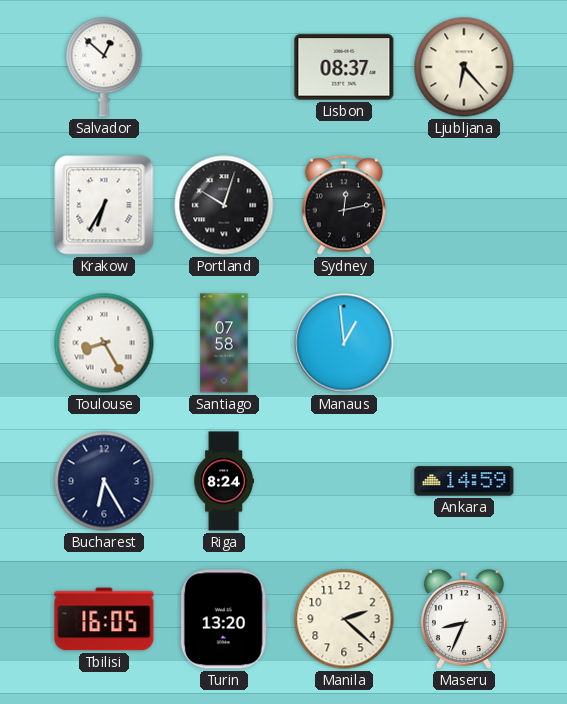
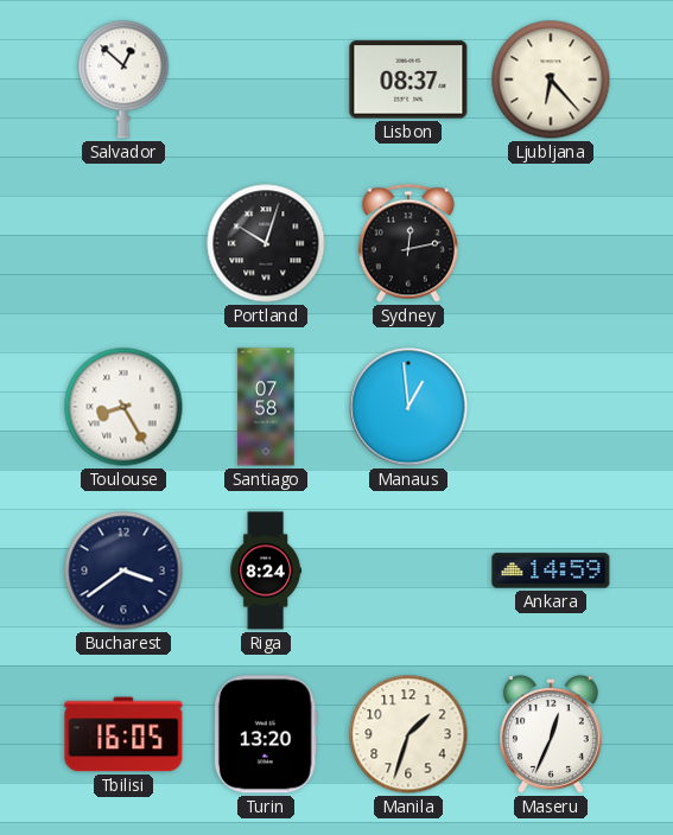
Krakow: 6:35 -> none (104, 205)
Bucharest: 6:25 -> 3:39 (123, 571)
Manila: 2:22 -> 1:33 (408, 734)
Maseru: 8:34 -> 12:34 (551, 734)
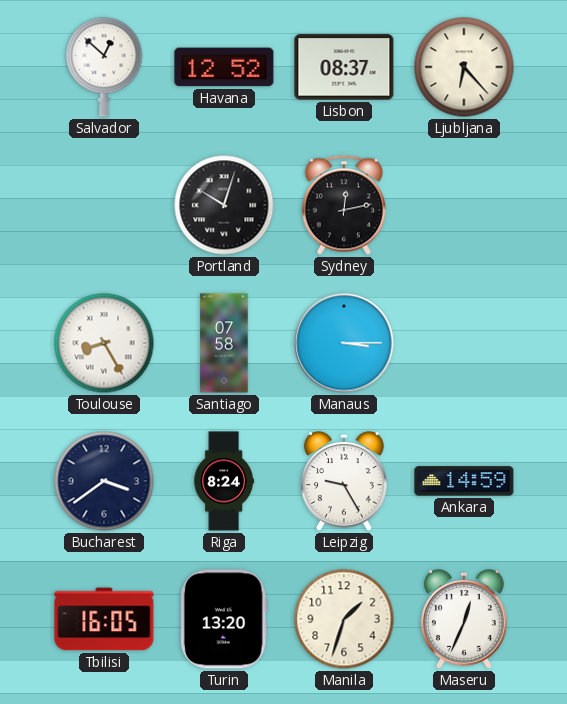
Havana: none -> 12:52 (224, 67)
Manaus: 12:59 -> 3:15 (344, 343)
Leipzig: none -> 9:25 (344, 481)
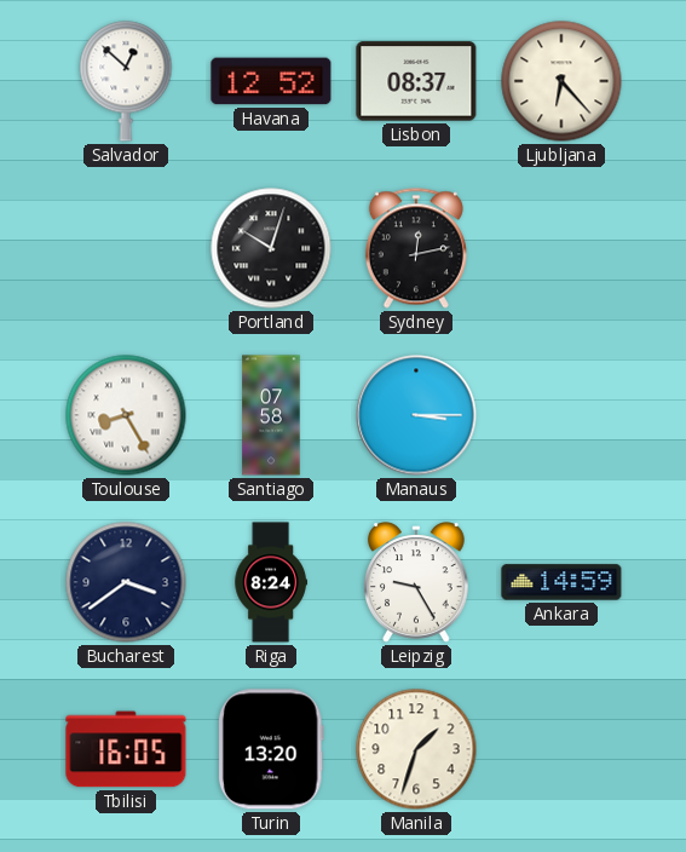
Maseru: 12:34 -> none (464, 619)
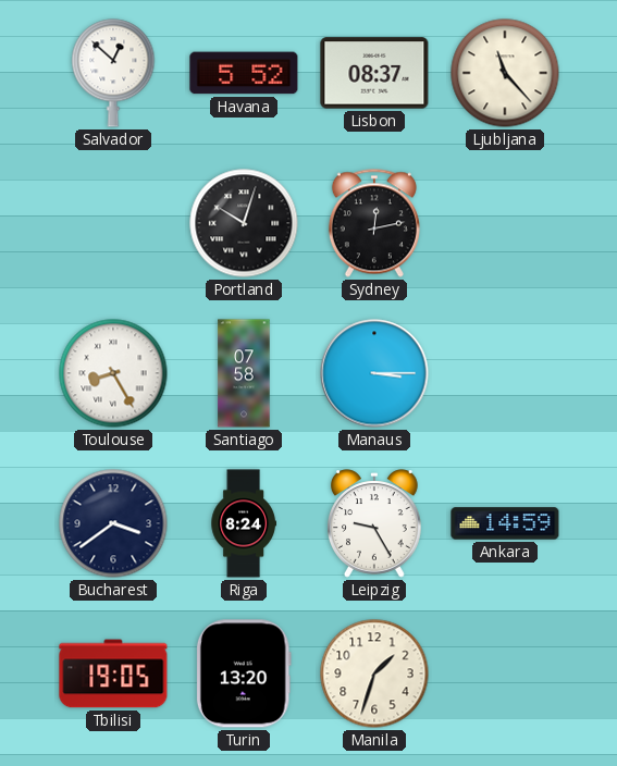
Havana: 12:52 -> 5:52 (244, 73)
Ljubljana: 6:23 -> 11:23 (505, 73)
Tbilisi: 16:05 -> 19:05 (113, 674)
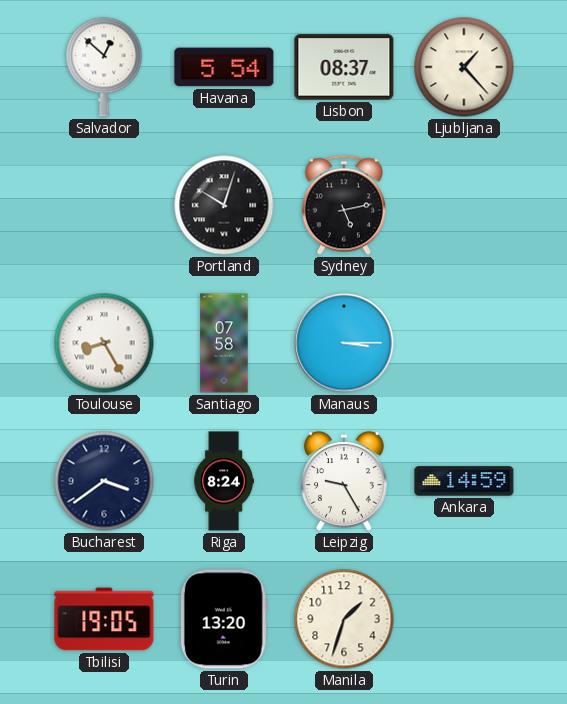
Havana: 5:52 -> 5:54 (224, 67)
Ljubljana: 11:23 -> 1:23 (464, 67)
Sydney: 12:13 -> 5:13 (344, 205)
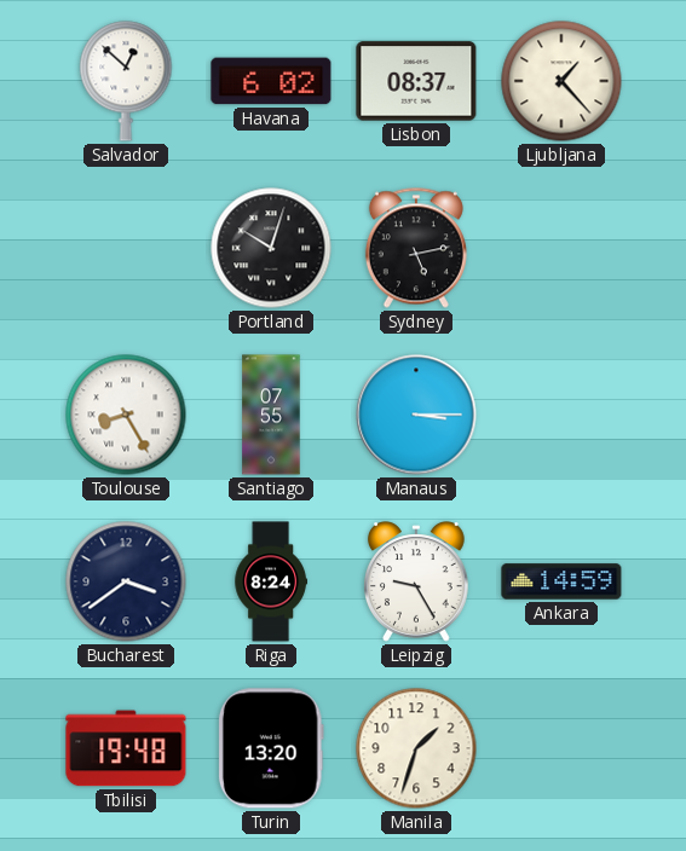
Havana: 5:54 -> 6:02 (271, 81)
Santiago: 07:58 -> 07:55 (271, 415)
Tbilisi: 19:05 -> 19:48 (126, 748)
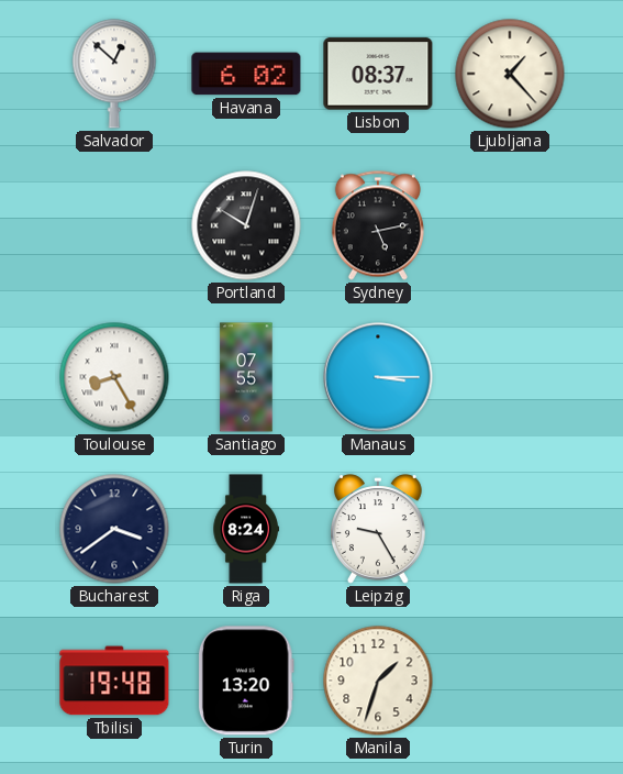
Ankara: 14:59 -> none (561, 581)
